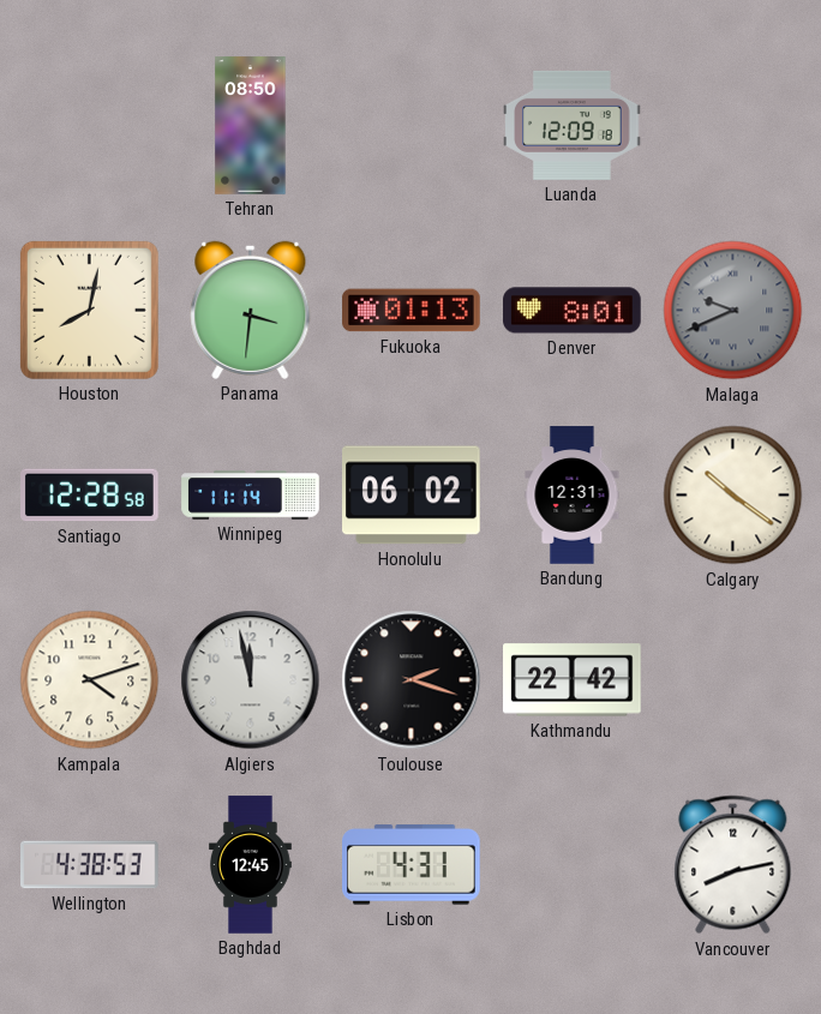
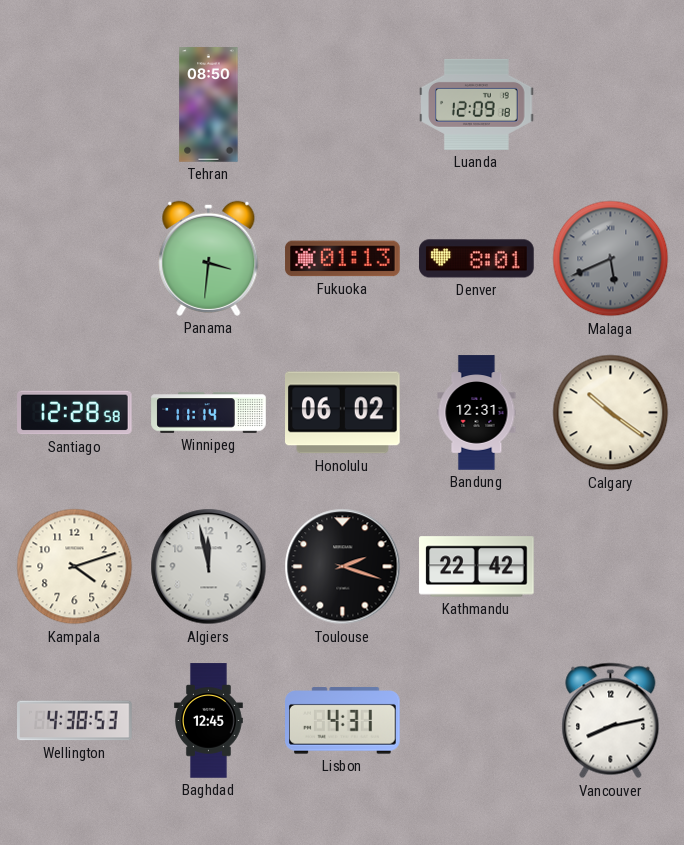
Houston: 8:02 -> none (89, 310)
Malaga: 9:41 -> 5:41 (611, 259)
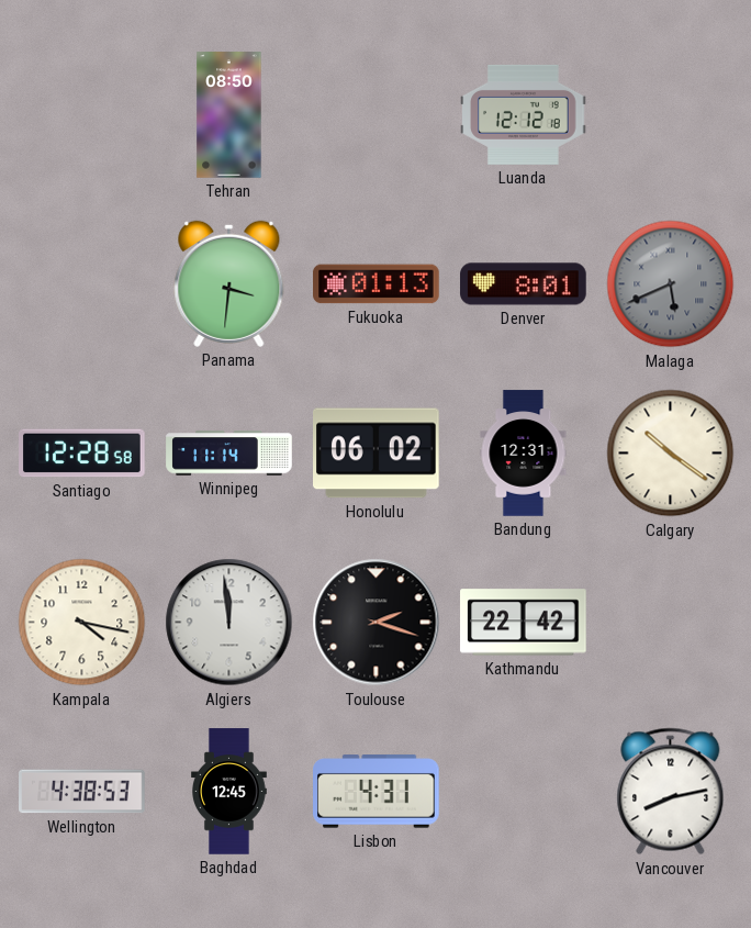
Luanda: 12:09 -> 12:12 (524, 114)
Kampala: 4:12 -> 4:17 (82, 623)
Algiers: 11:58 -> 11:59 (229, 623)
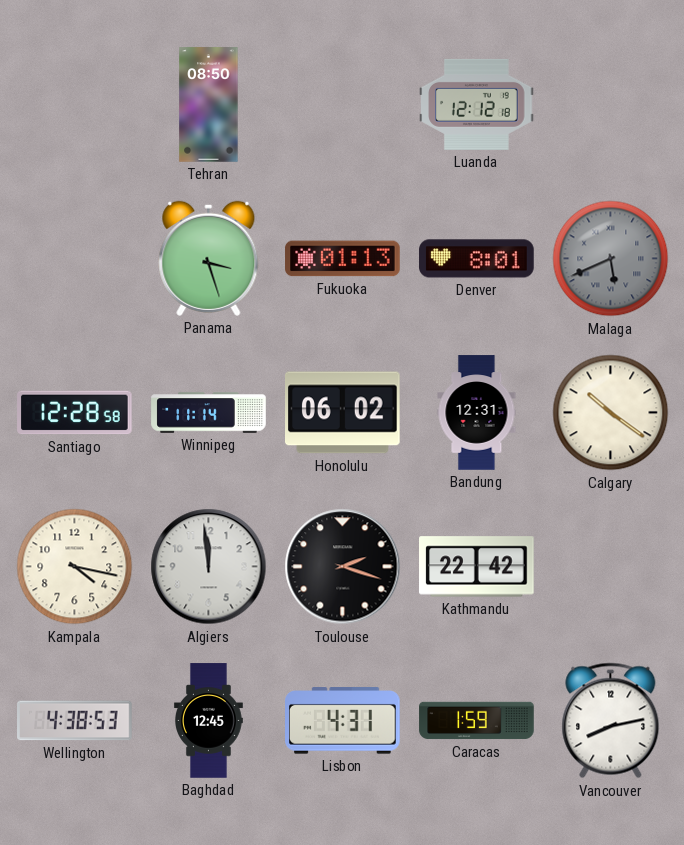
Panama: 3:31 -> 3:27 (209, 258)
Caracas: none -> 1:59 (477, 721)
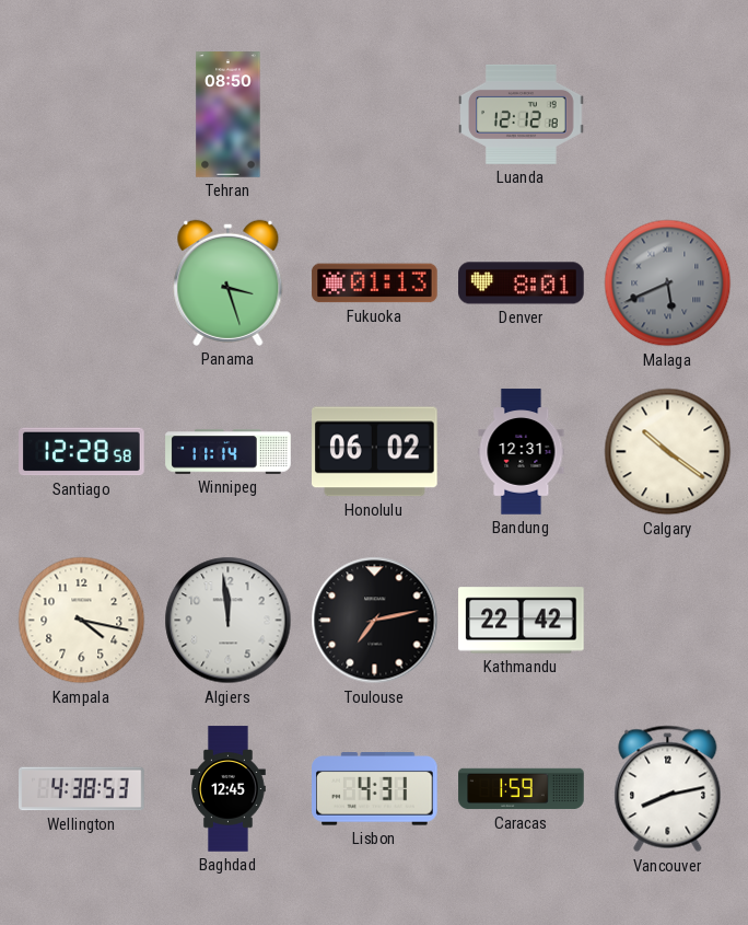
Toulouse: 2:18 -> 7:13 (375, 621)
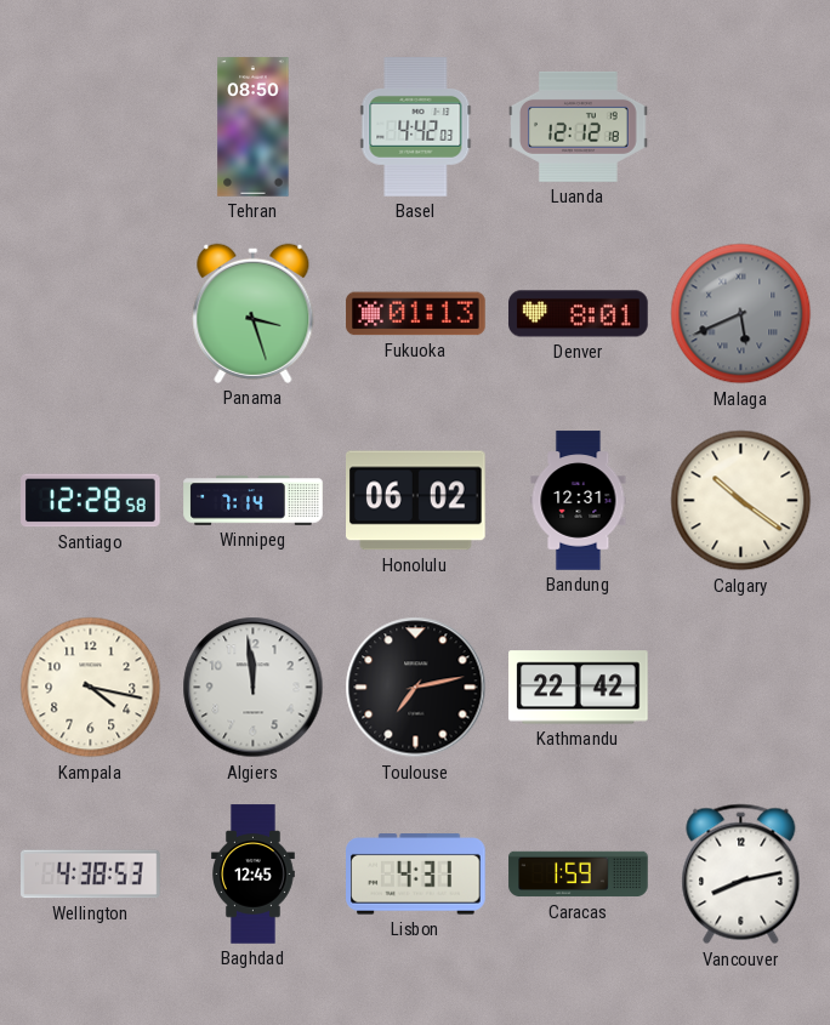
Basel: none -> 4:42 (416, 127)
Winnipeg: 11:14 -> 7:14 (254, 501)
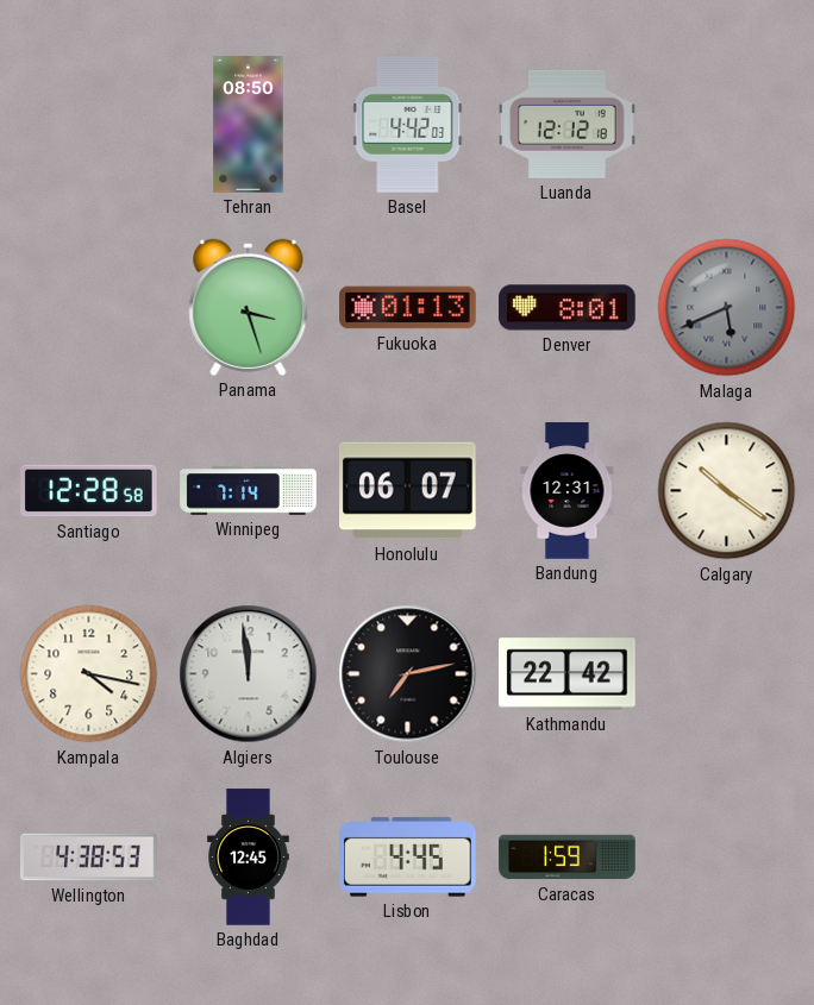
Honolulu: 06:02 -> 06:07 (408, 491)
Lisbon: 4:31 -> 4:45 (408, 858)
Vancouver: 8:13 -> none (741, 875)
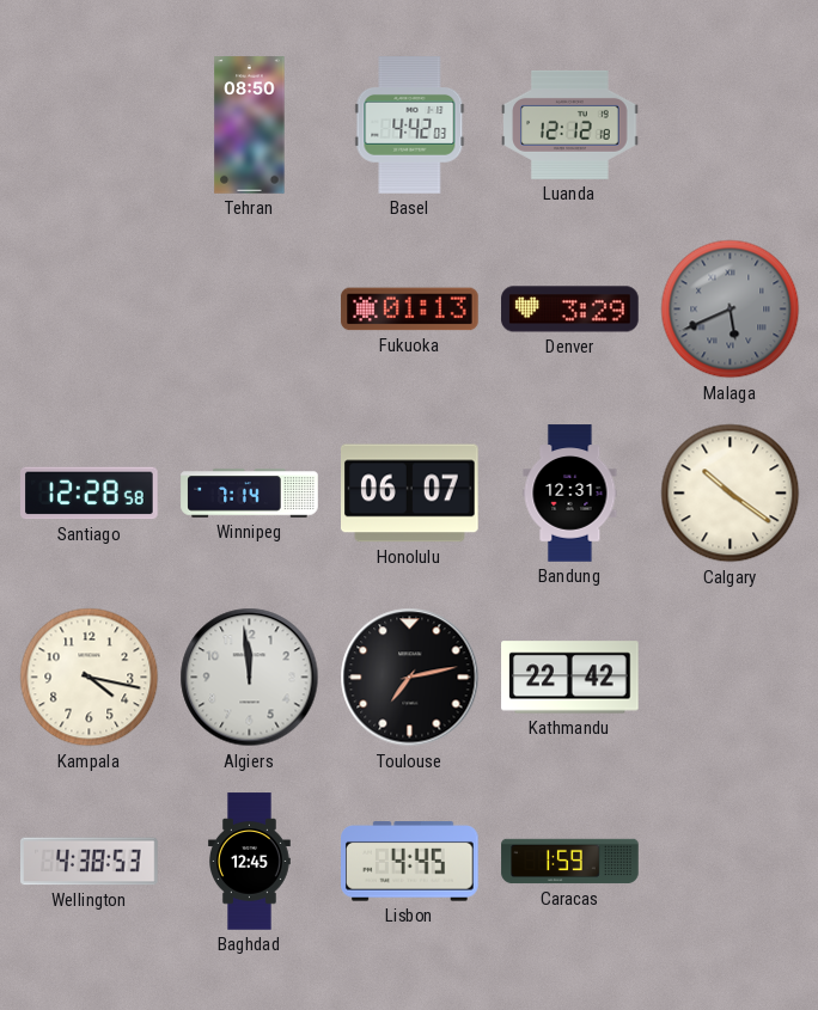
Panama: 3:27 -> none (249, 307)
Denver: 8:01 -> 3:29 (570, 310)
